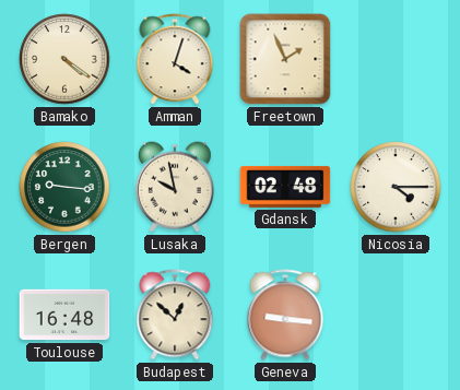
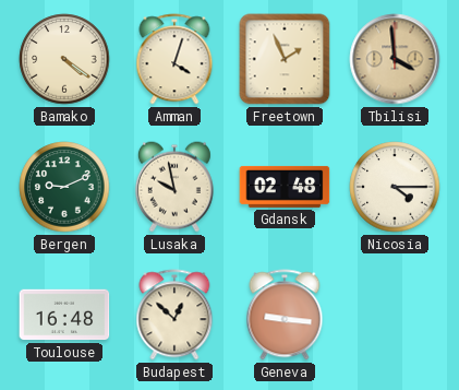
Tbilisi: none -> 3:59 (395, 59)
Bergen: 9:16 -> 9:11 (64, 187)
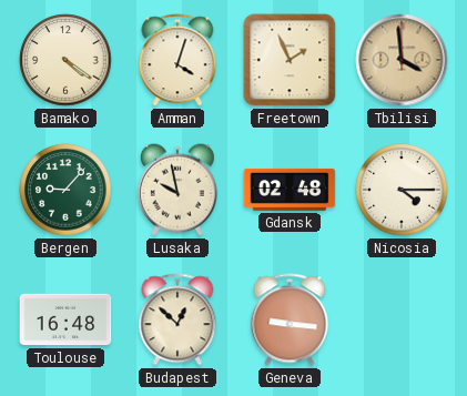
Bergen: 9:11 -> 9:07 (65, 190)
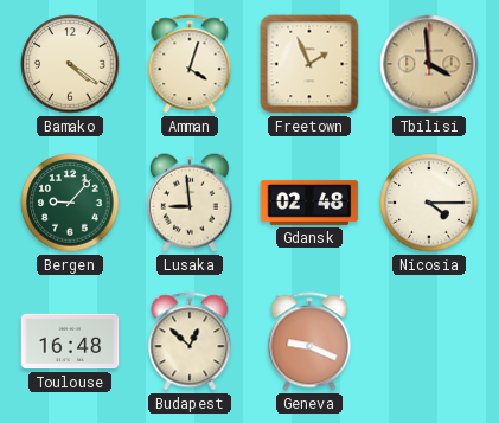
Lusaka: 9:58 -> 8:59 (190, 203)
Geneva: 9:16 -> 9:19 (309, 341)
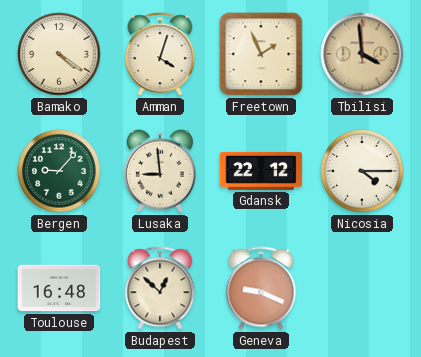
Gdansk: 02:48 -> 22:12 (261, 171)
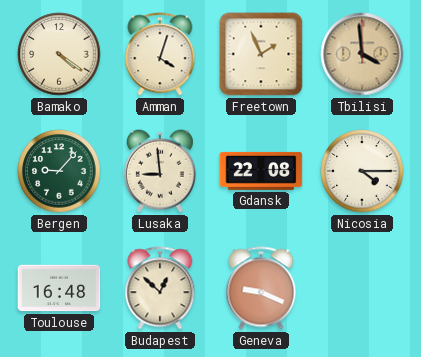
Gdansk: 22:12 -> 22:08 (261, 171)
